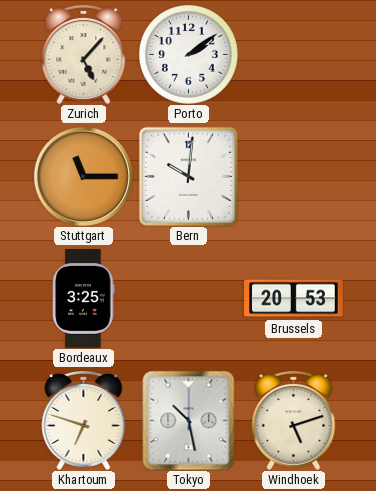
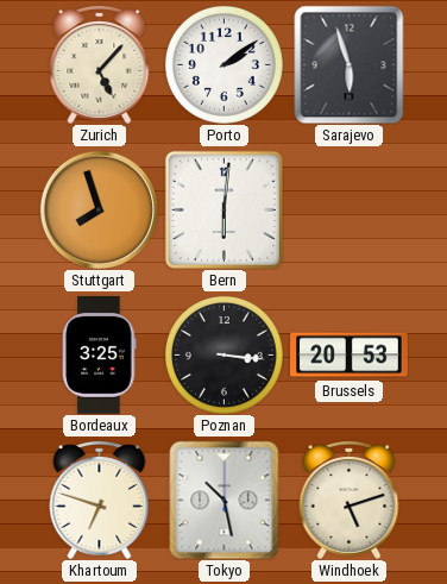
Sarajevo: none -> 5:57 (350, 64)
Stuttgart: 11:15 -> 7:57 (99, 209)
Bern: 10:01 -> 6:01 (223, 209)
Poznan: none -> 3:16 (223, 354)
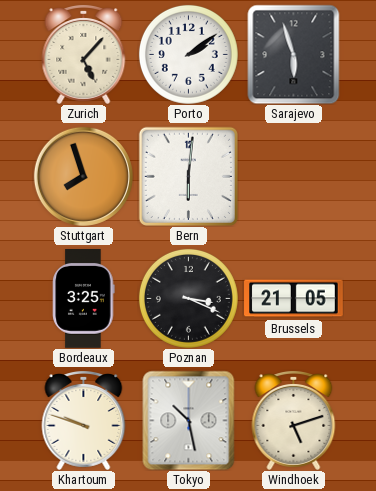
Poznan: 3:16 -> 3:19 (188, 298)
Brussels: 20:53 -> 21:05 (294, 299)
Khartoum: 6:48 -> 9:48 (84, 421)
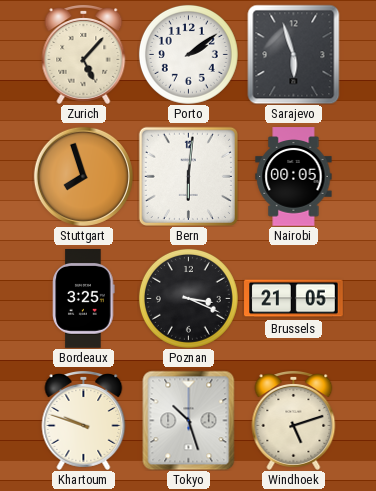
Nairobi: none -> 00:05 (294, 177)
Tokyo: 10:28 -> 10:27 (189, 420)
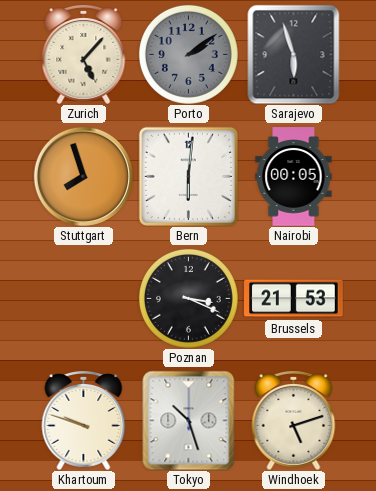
Porto dial: white -> grey (188, 54)
Bordeaux: 3:25 -> none (84, 299)
Brussels: 21:05 -> 21:53 (294, 299)
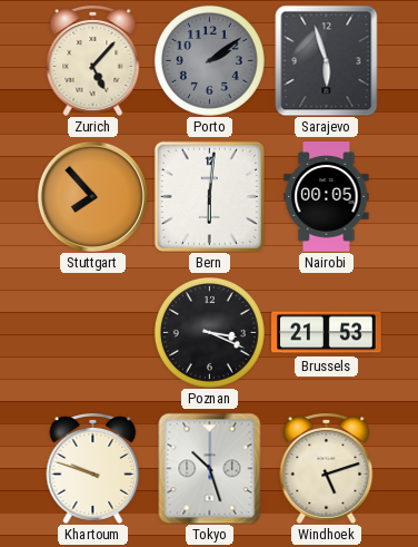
Stuttgart: 7:57 -> 7:53 (92, 196)
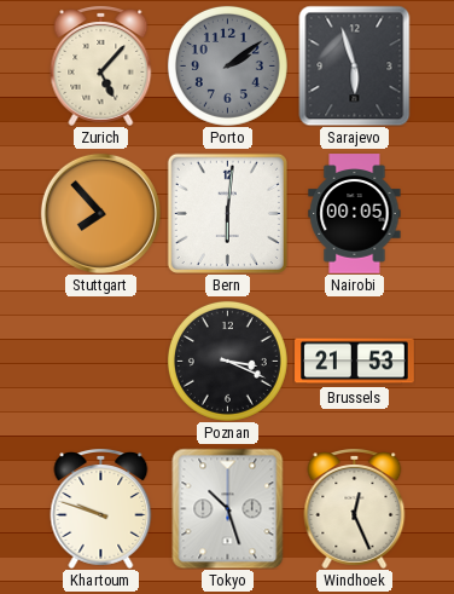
Windhoek: 5:12 -> 12:26 (355, 509)
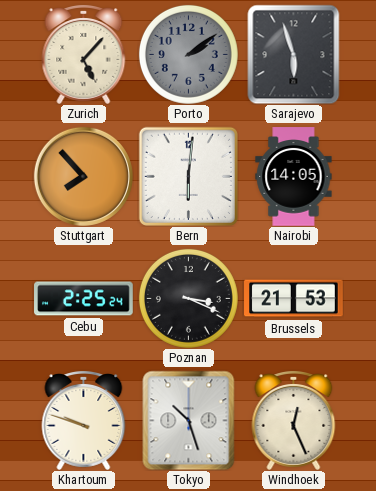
Nairobi: 00:05 -> 14:05 (294, 177)
Cebu: none -> 2:25 (84, 299)
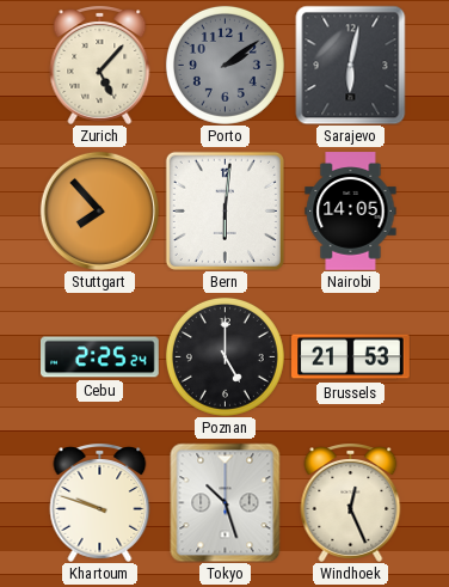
Sarajevo: 5:57 -> 6:02 (351, 65)
Poznan: 3:19 -> 5:00 (224, 356)
